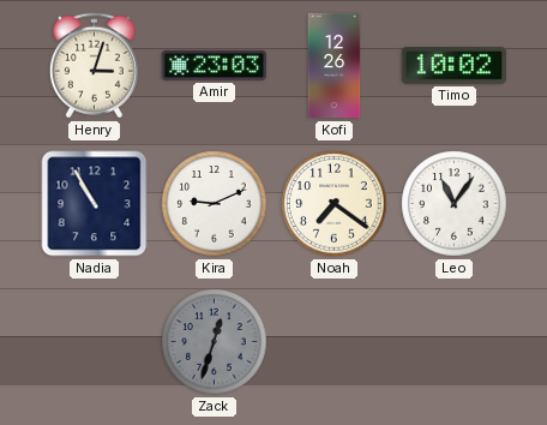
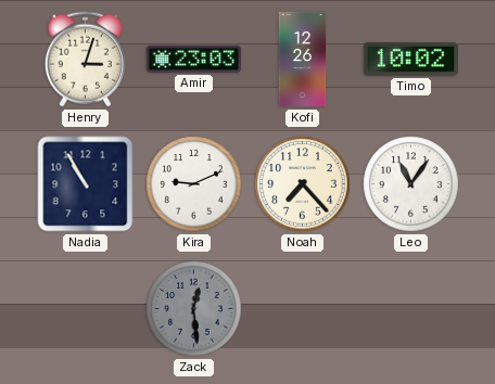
Noah: 7:21 -> 7:23 (303, 184)
Zack: 12:33 -> 12:29 (194, 309)
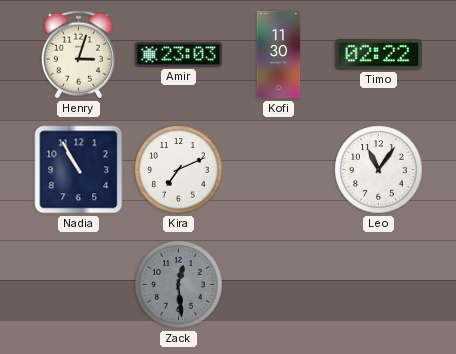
Kofi: 12:26 -> 11:30 (279, 55)
Timo: 10:02 -> 02:22 (378, 55)
Kira: 9:11 -> 7:11 (179, 170)
Noah: 7:23 -> none (303, 184)
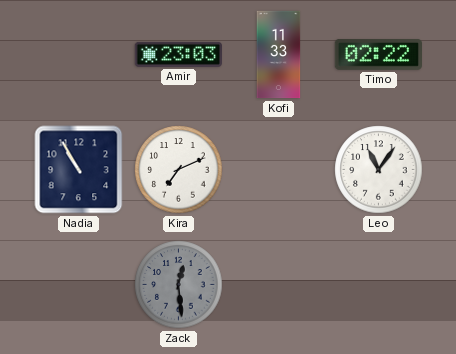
Henry: 3:03 -> none (78, 55)
Kofi: 11:30 -> 11:33 (279, 55)
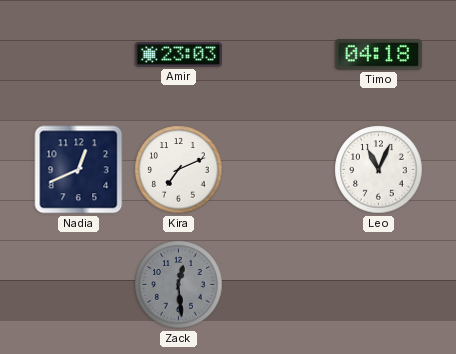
Kofi: 11:33 -> none (279, 55)
Timo: 02:22 -> 04:18 (378, 55)
Nadia: 10:55 -> 12:41 (79, 170)
Leo: 11:06 -> 11:04 (379, 170)
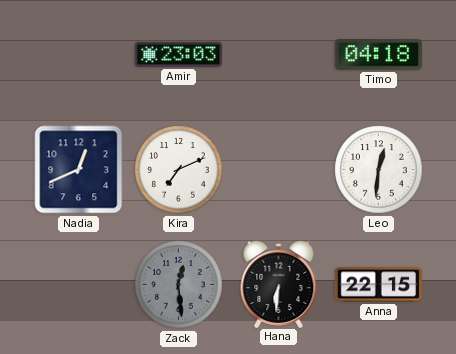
Leo: 11:04 -> 12:31 (379, 170)
Hana: none -> 6:31 (279, 283)
Anna: none -> 22:15 (378, 285)
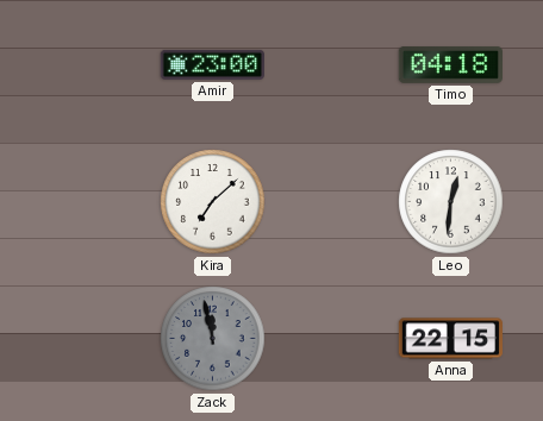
Amir: 23:03 -> 23:00 (212, 64)
Nadia: 12:41 -> none (79, 170)
Kira: 7:11 -> 7:08 (213, 202)
Zack: 12:29 -> 11:58 (213, 339)
Hana: 6:31 -> none (279, 283)
